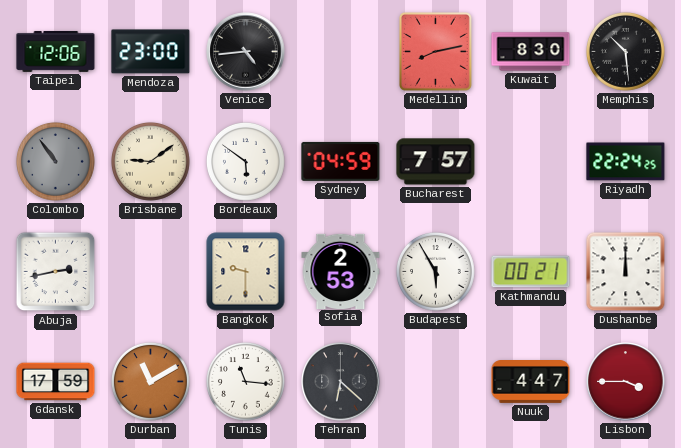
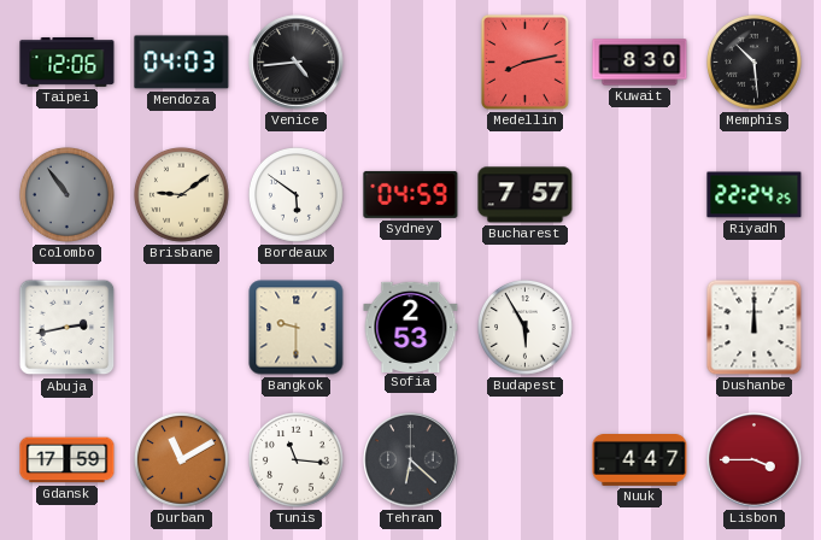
Mendoza: 23:00 -> 04:03 (182, 63)
Kathmandu: 00:21 -> none (531, 272)
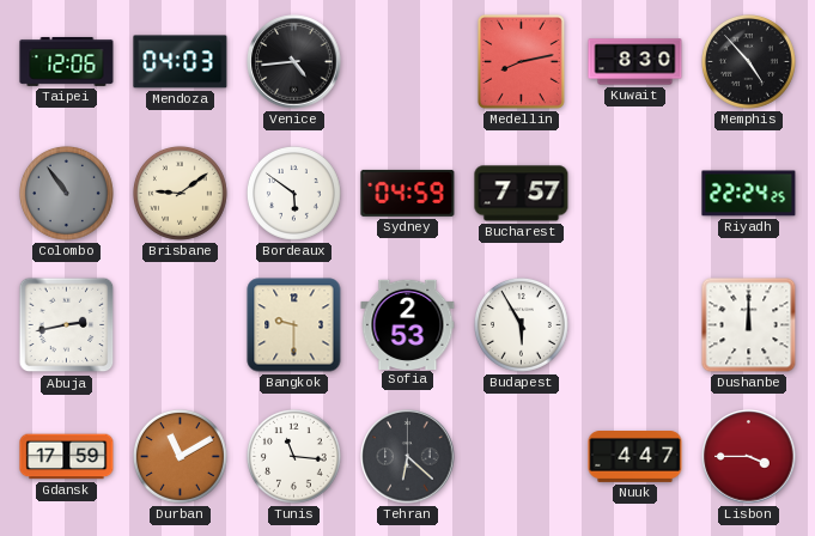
Memphis: 10:29 -> 4:53 (749, 62)
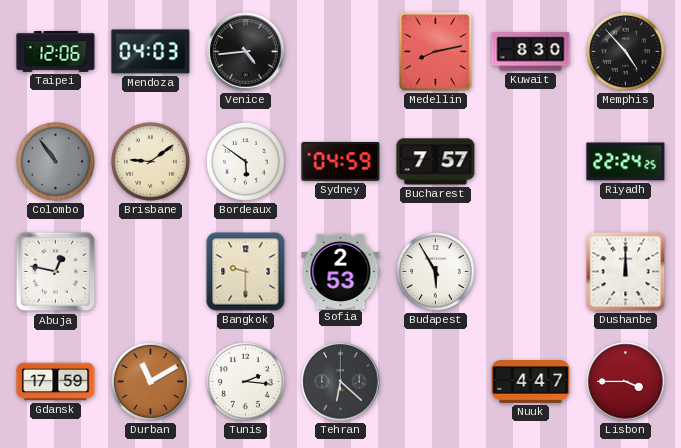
Abuja: 2:43 -> 12:47 (56, 272)
Tunis: 11:16 -> 2:16 (246, 382)
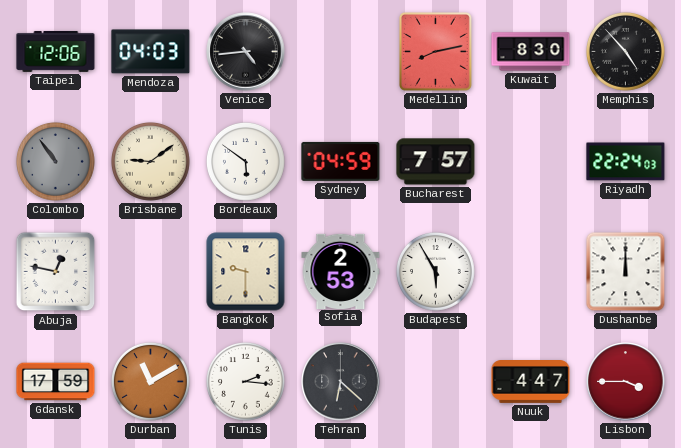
Riyadh: 22:24:25 -> 22:24:03 (626, 162)
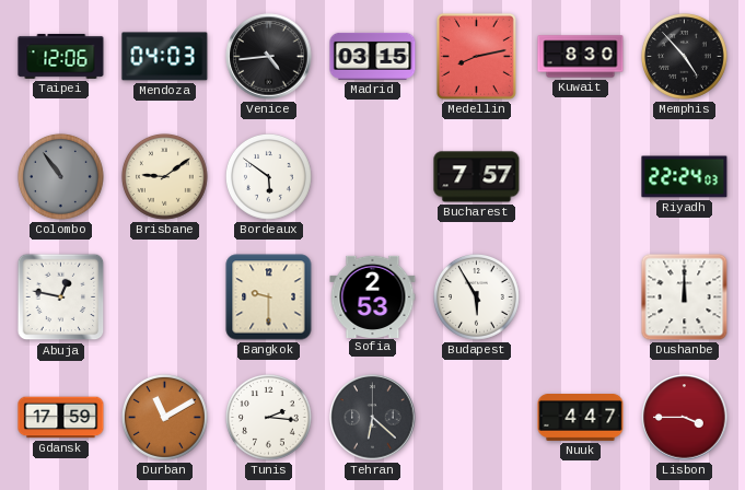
Madrid: none -> 03:15 (373, 56)
Sydney: 04:59 -> none (341, 161)
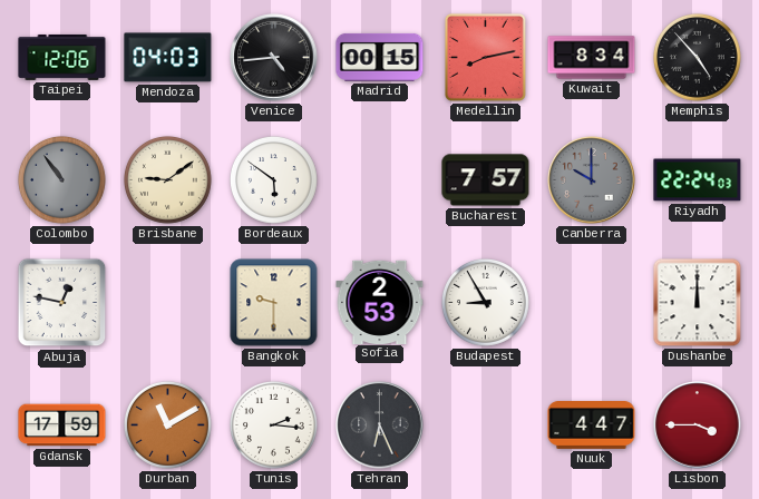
Madrid: 03:15 -> 00:15 (380, 57)
Kuwait: 8:30 -> 8:34 (592, 58)
Canberra: none -> 10:00 (592, 180)
Budapest: 5:55 -> 8:55 (486, 303)
Tehran: 6:22 -> 6:26 (380, 425)
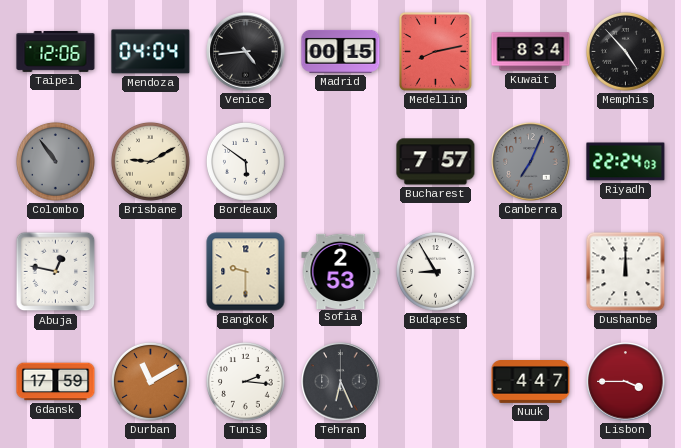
Mendoza: 04:03 -> 04:04 (151, 52)
Brisbane: 9:09 -> 9:10 (151, 162)
Canberra: 10:00 -> 7:04 (531, 162)
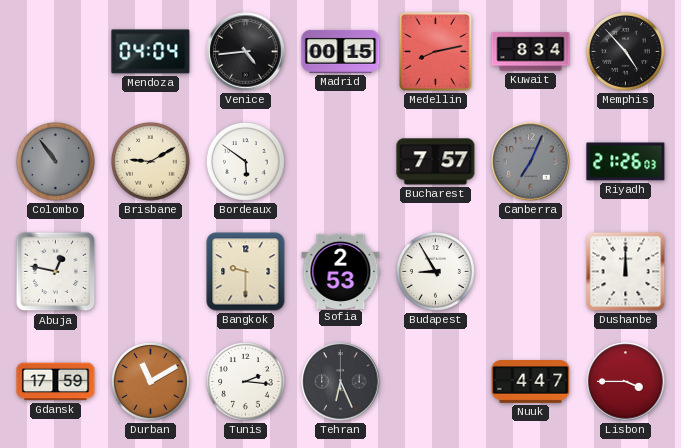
Taipei: 12:06 -> none (56, 51)
Riyadh: 22:24 -> 21:26 (626, 162)
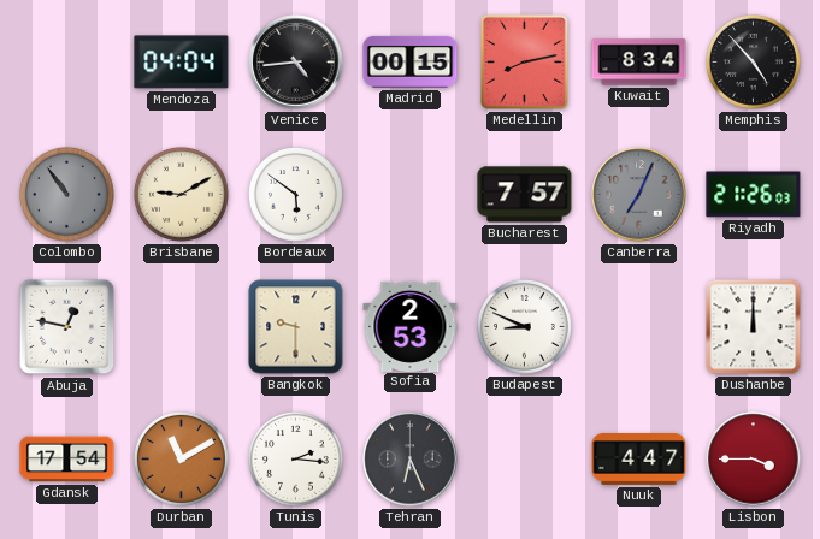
Budapest: 8:55 -> 8:49 (525, 327)
Gdansk: 17:59 -> 17:54 (67, 460)
